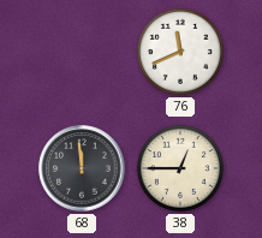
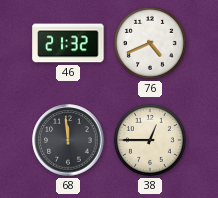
46: none -> 21:32 (68, 43)
76: 11:41 -> 4:41 (150, 43)
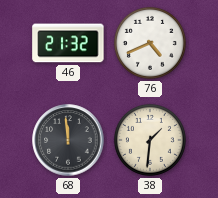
38: 12:45 -> 1:31 (150, 140)
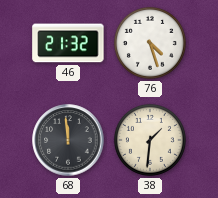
76: 4:41 -> 4:27 (150, 43)
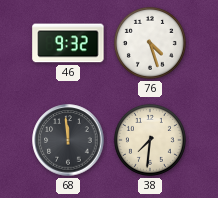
46: 21:32 -> 9:32 (68, 43)
38: 1:31 -> 7:31 (150, 140)
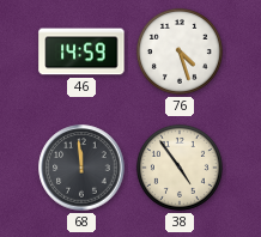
46: 9:32 -> 14:59 (81, 51)
38: 7:31 -> 4:54 (180, 168)
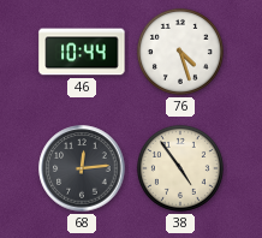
46: 14:59 -> 10:44 (82, 52)
68: 11:59 -> 12:14 (82, 168)
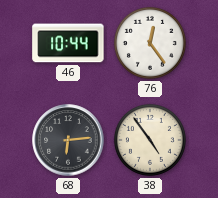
76: 4:27 -> 12:24 (150, 43)
68: 12:14 -> 6:14 (68, 140)
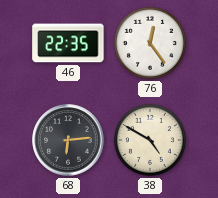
46: 10:44 -> 22:35 (68, 43)
38: 4:54 -> 4:50 (150, 140)
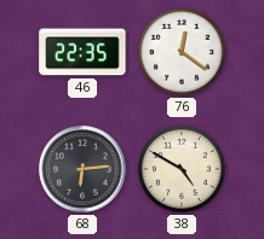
76: 12:24 -> 12:21 (182, 52)
